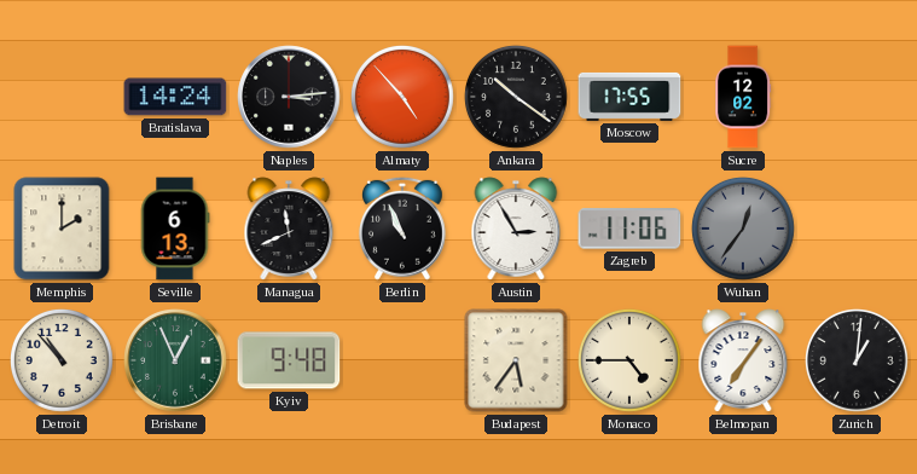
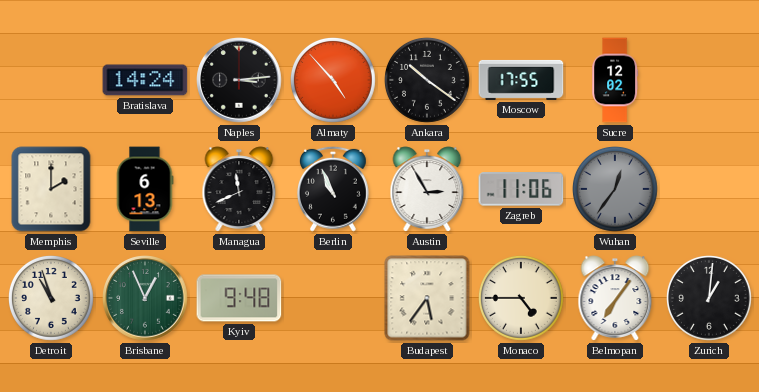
Detroit: 10:53 -> 10:57 (52, 299)
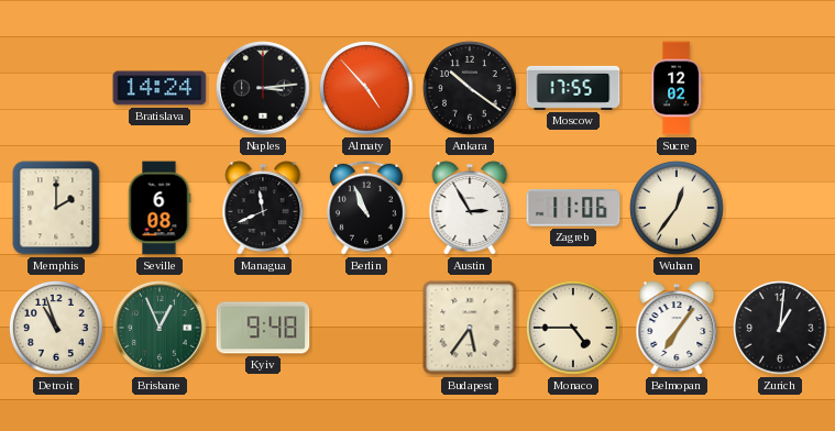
Seville: 6:13 -> 6:08 (160, 208)
Wuhan dial: grey -> cream (678, 209)
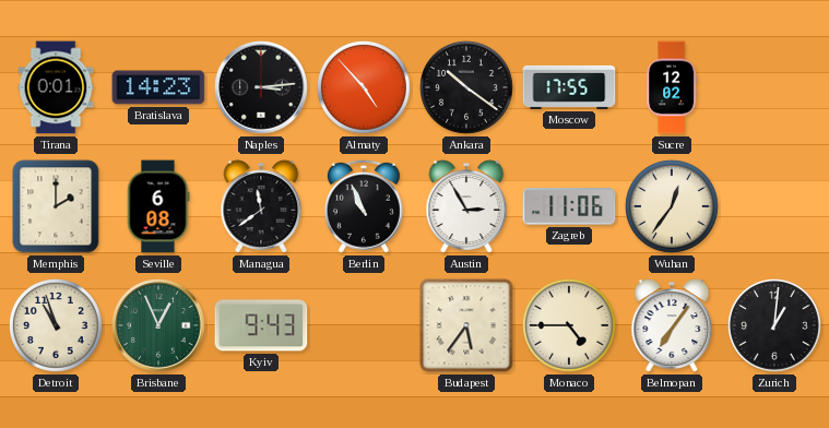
Tirana: none -> 0:01 (56, 87)
Bratislava: 14:24 -> 14:23 (158, 87)
Managua: 11:41 -> 11:39 (261, 206)
Kyiv: 9:48 -> 9:43 (261, 325)
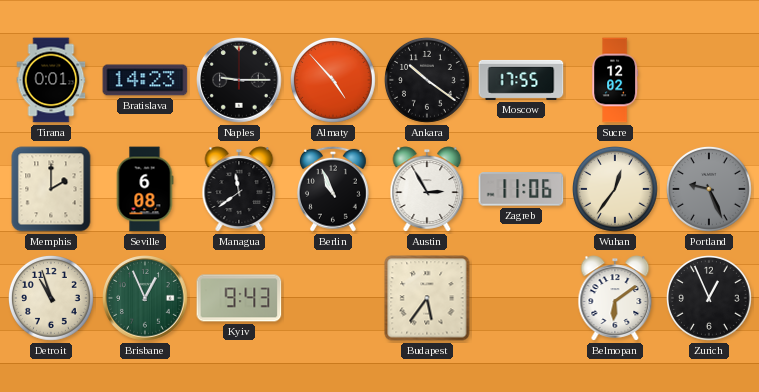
Naples: 3:14 -> 9:15 (239, 80)
Portland: none -> 9:26 (710, 190)
Monaco: 4:45 -> none (570, 326)
Belmopan: 7:06 -> 6:09 (615, 298)
Zurich: 1:01 -> 12:56 (710, 299)
